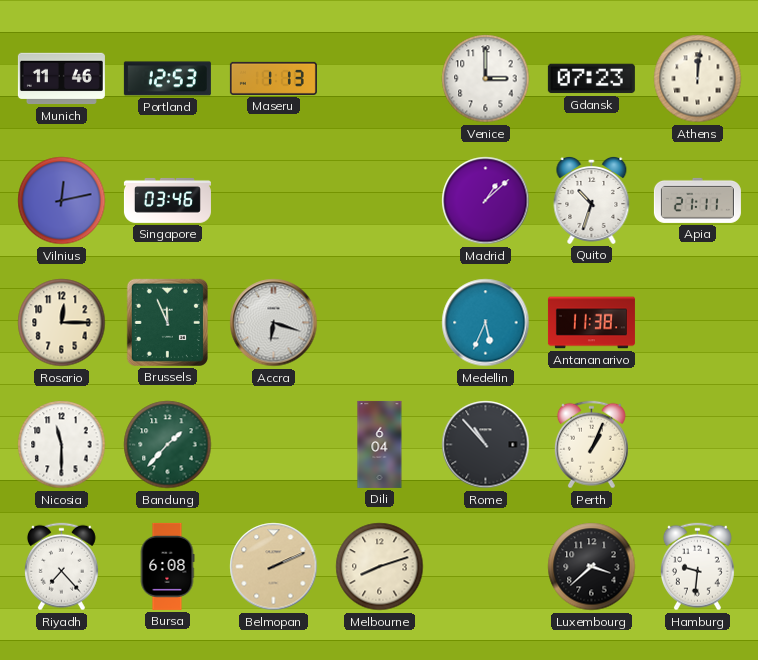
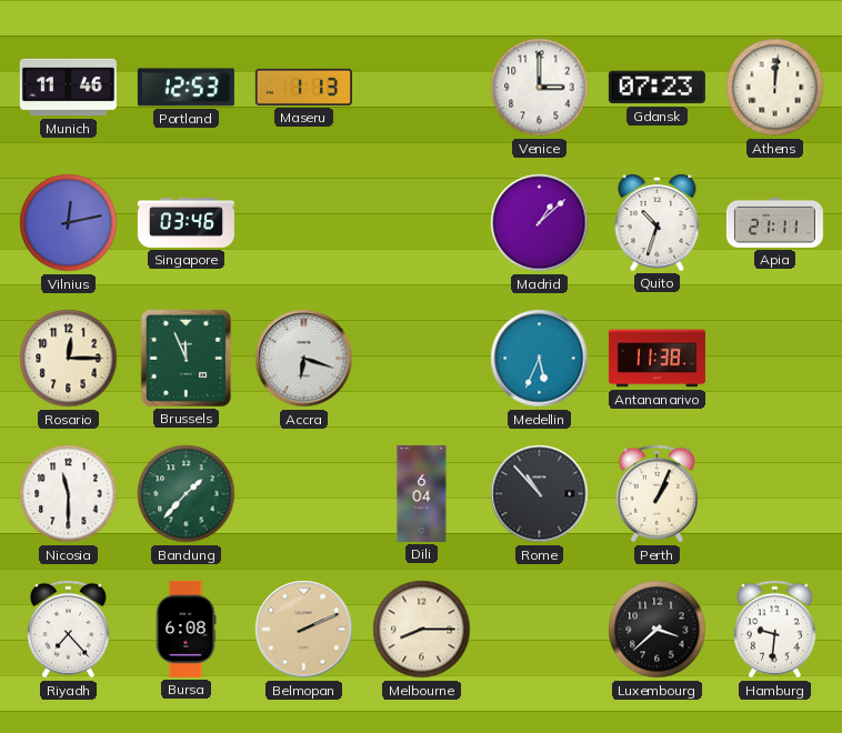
Melbourne: 8:12 -> 8:15 (422, 630)
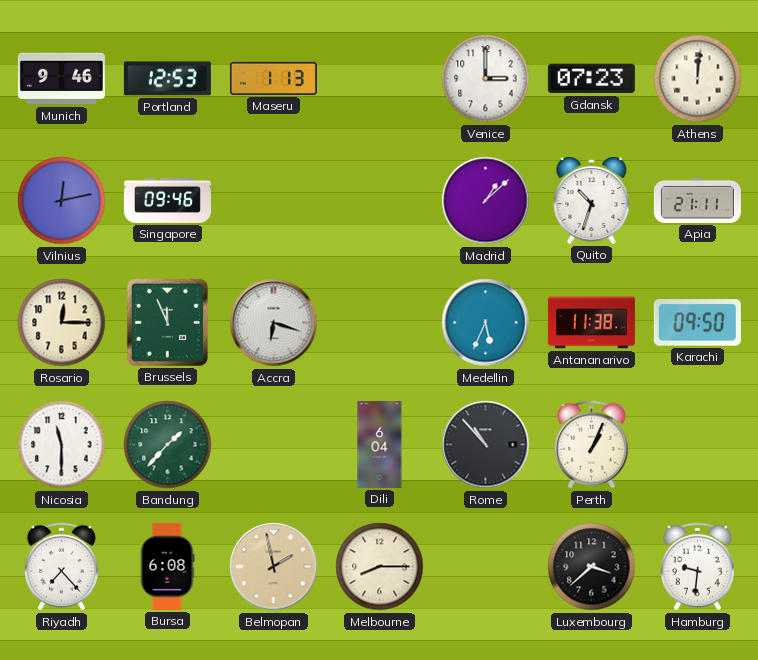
Munich: 11:46 -> 9:46 (61, 79)
Singapore: 03:46 -> 09:46 (167, 200)
Karachi: none -> 09:50 (697, 323)
Belmopan: 2:11 -> 1:58 (274, 567)
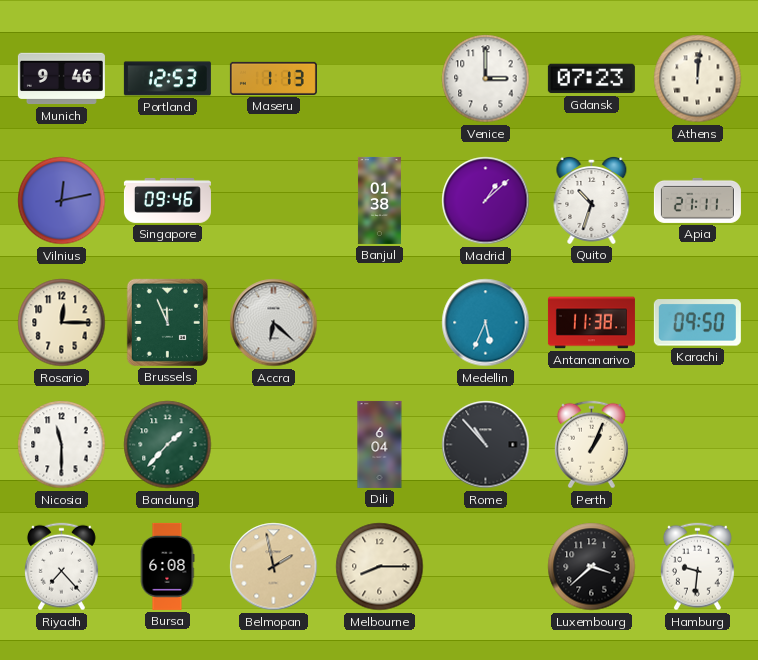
Banjul: none -> 01:38 (379, 200)
Accra: 6:18 -> 6:22 (274, 323)
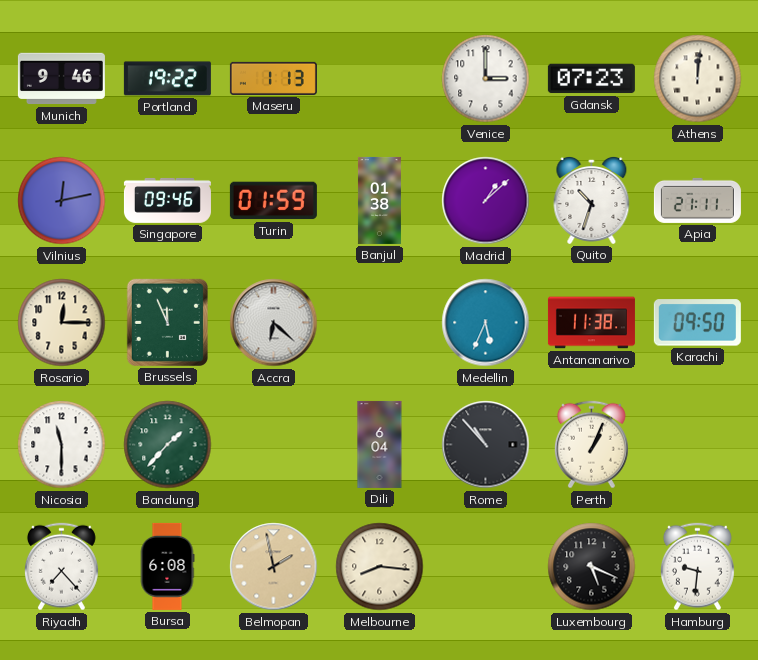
Portland: 12:53 -> 19:22 (167, 79)
Turin: none -> 01:59 (273, 201)
Melbourne: 8:15 -> 8:16 (380, 567)
Luxembourg: 3:38 -> 5:19 (592, 567)
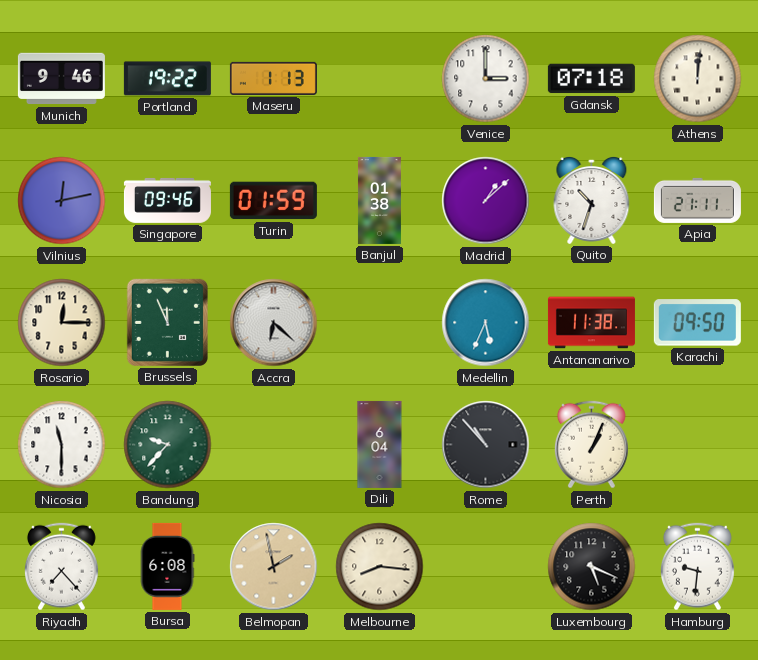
Gdansk: 07:23 -> 07:18 (591, 79)
Bandung: 1:37 -> 9:37 (168, 445)
